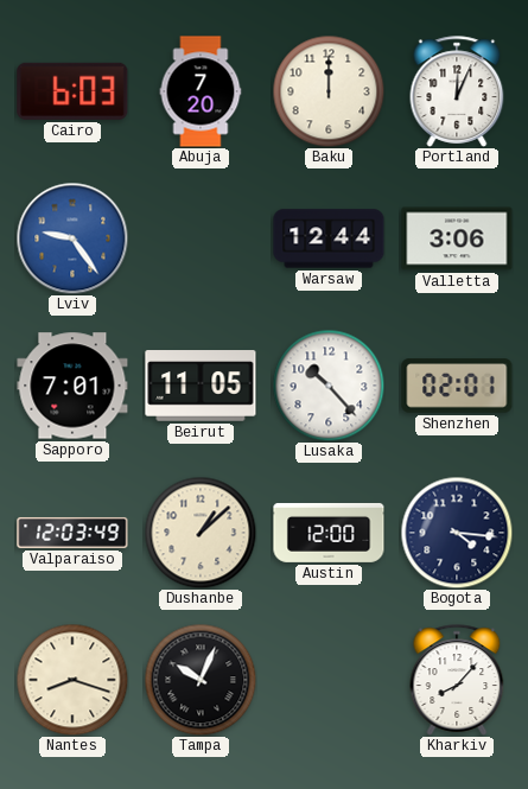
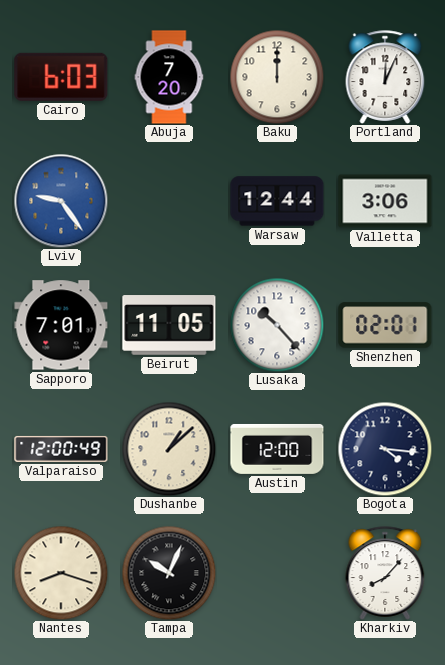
Valparaiso: 12:03 -> 12:00 (61, 449)
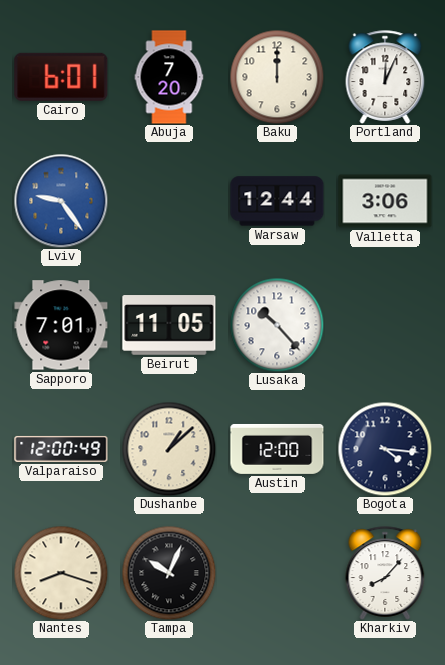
Cairo: 6:03 -> 6:01 (61, 77)
Shenzhen: 02:01 -> none (385, 325)
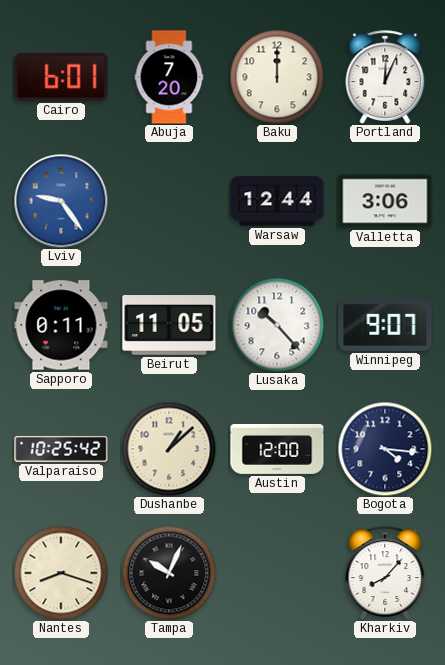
Sapporo: 7:01 -> 0:11 (61, 325)
Winnipeg: none -> 9:07 (385, 325)
Valparaiso: 12:00 -> 10:25 (61, 449)
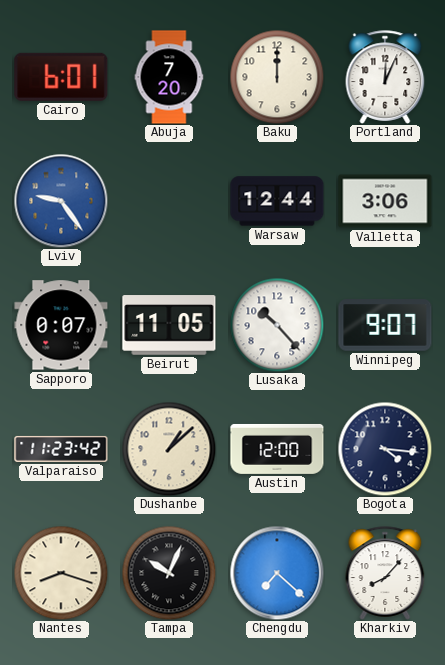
Sapporo: 0:11 -> 0:07 (61, 325)
Valparaiso: 10:25 -> 11:23 (61, 449)
Chengdu: none -> 7:22 (277, 573)
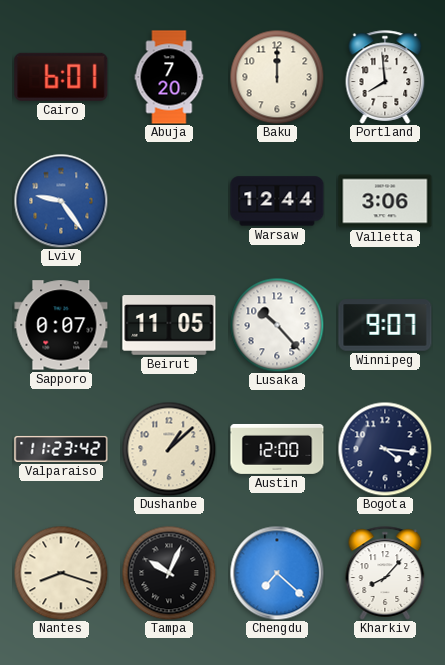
Portland: 12:04 -> 7:59 (385, 77)
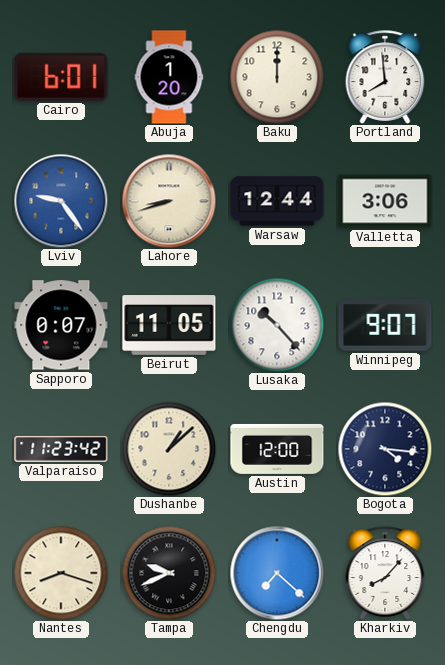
Abuja: 7:20 -> 1:20 (169, 77)
Lahore: none -> 8:42 (169, 201)
Tampa: 10:04 -> 9:41 (169, 573)
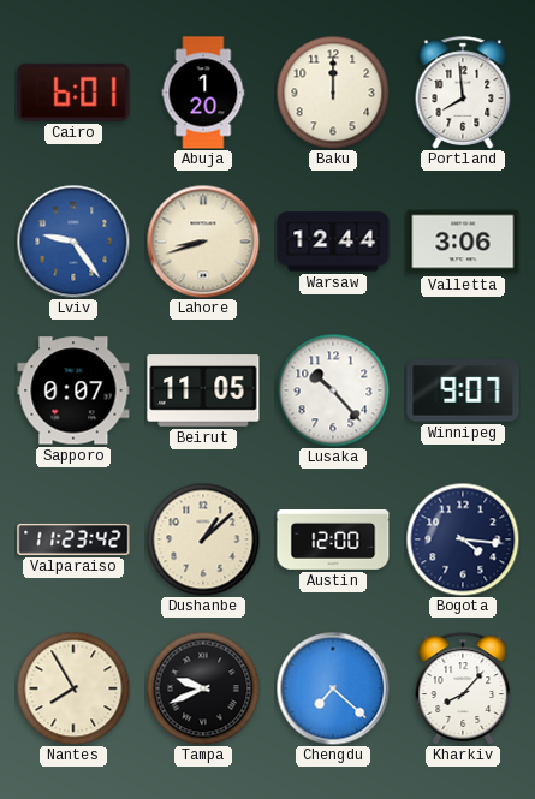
Nantes: 8:18 -> 7:55 (73, 688)
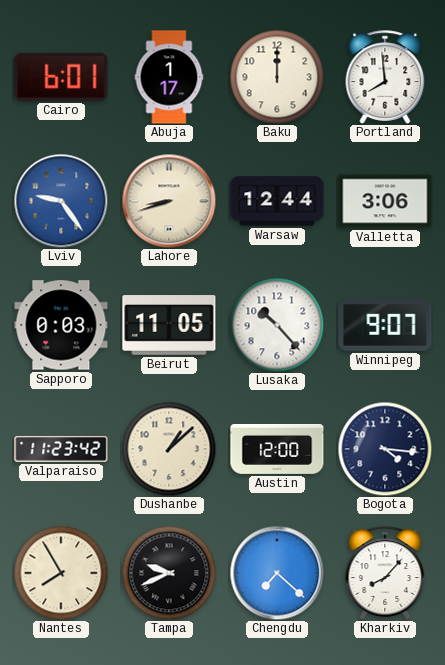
Abuja: 1:20 -> 1:17 (169, 77)
Sapporo: 0:07 -> 0:03 (61, 325)
